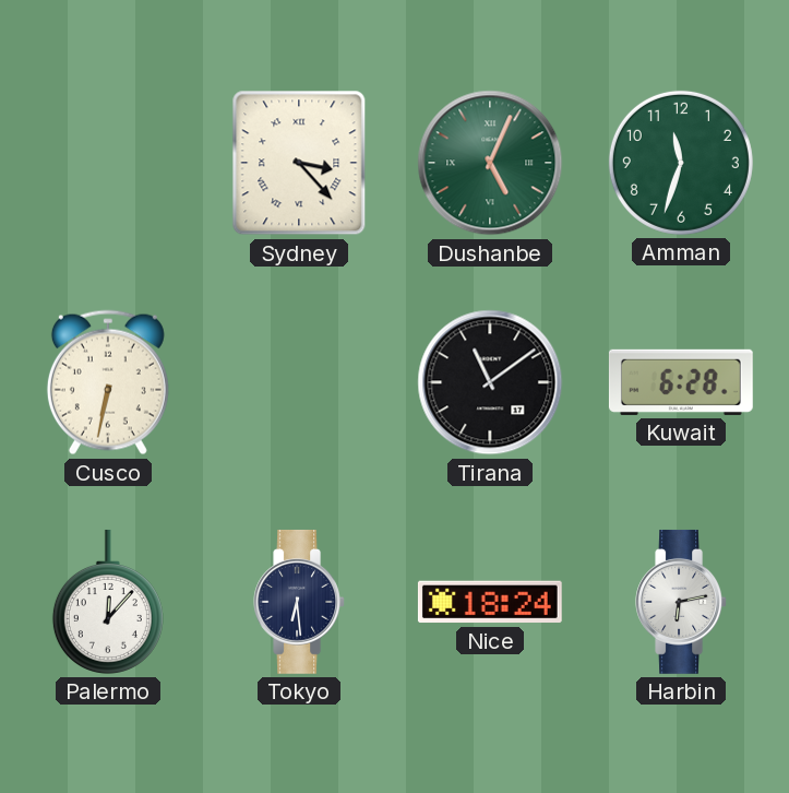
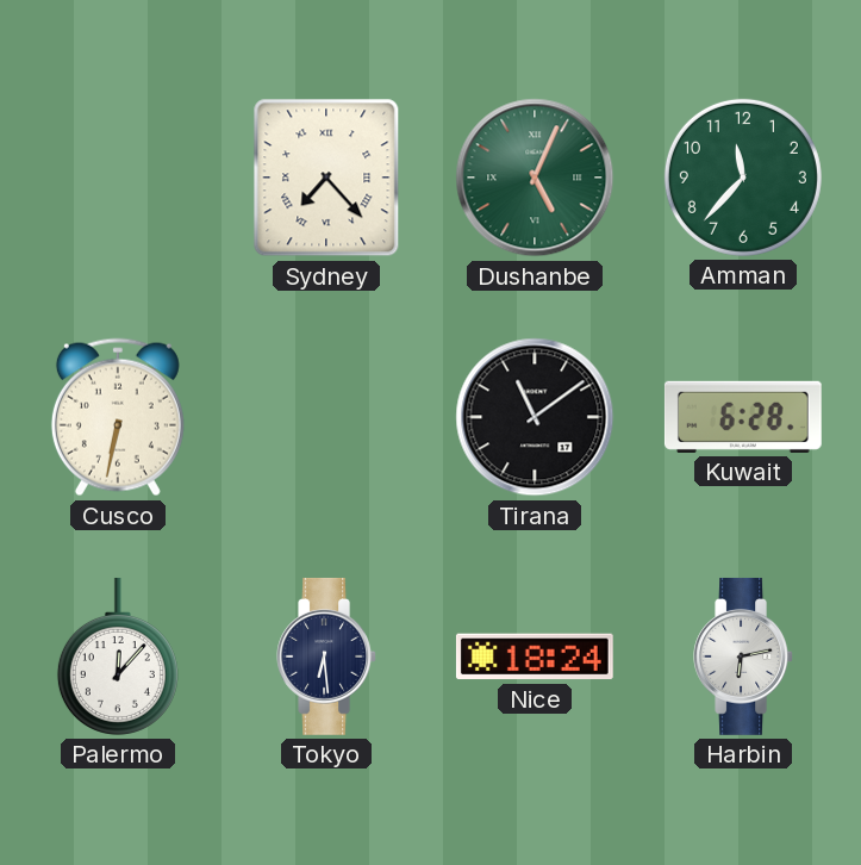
Sydney: 3:23 -> 7:23 (326, 178)
Amman: 11:33 -> 11:37 (743, 178)
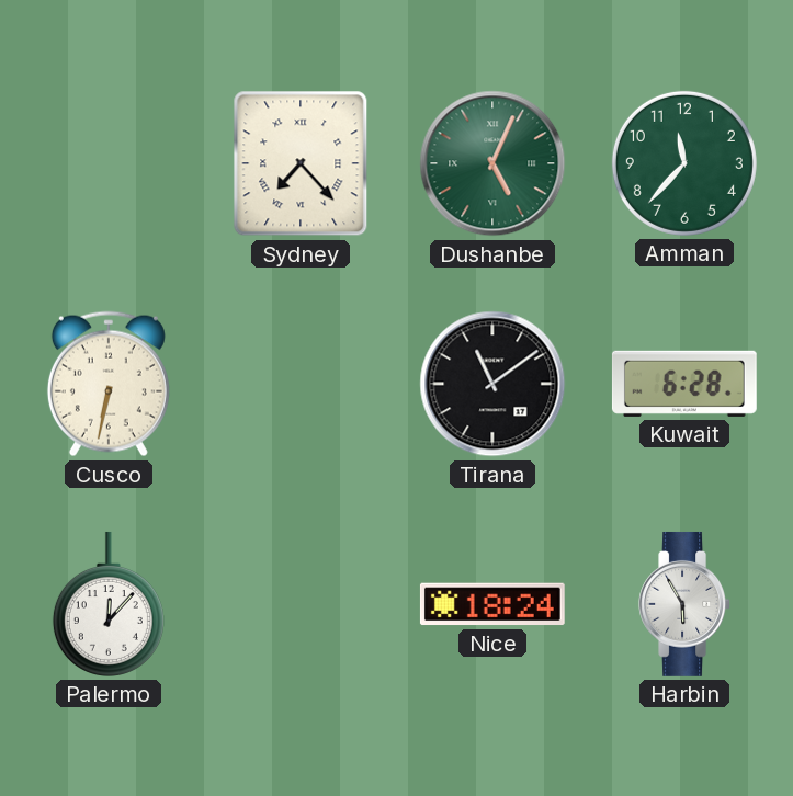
Tokyo: 6:29 -> none (326, 656)
Harbin: 6:13 -> 5:55 (684, 604)
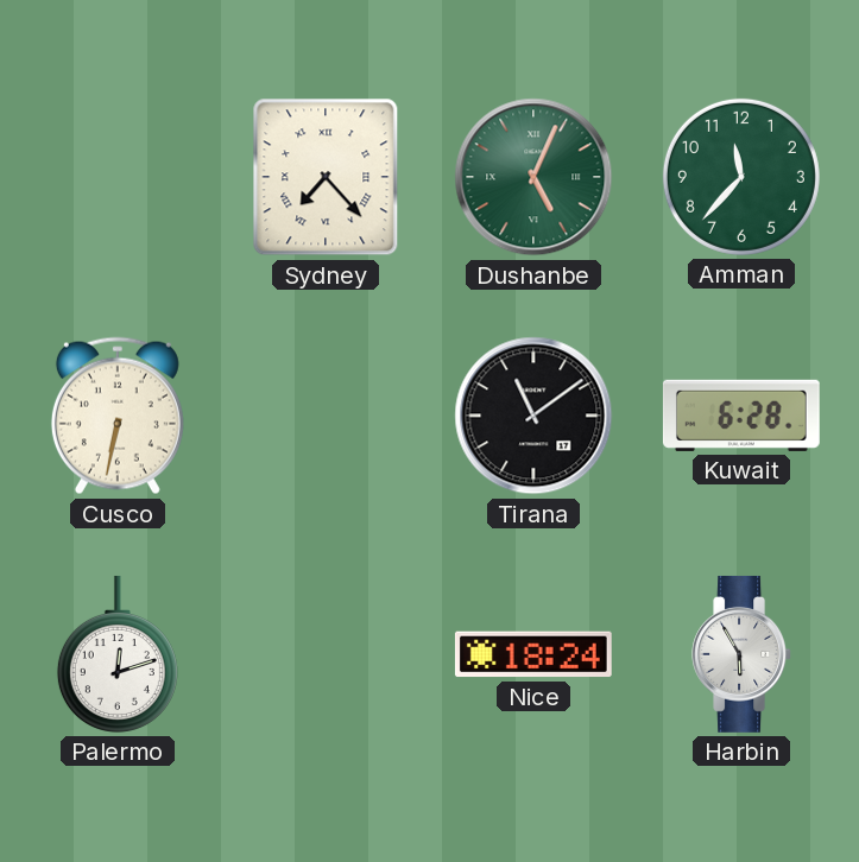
Palermo: 12:07 -> 12:12 (118, 654)
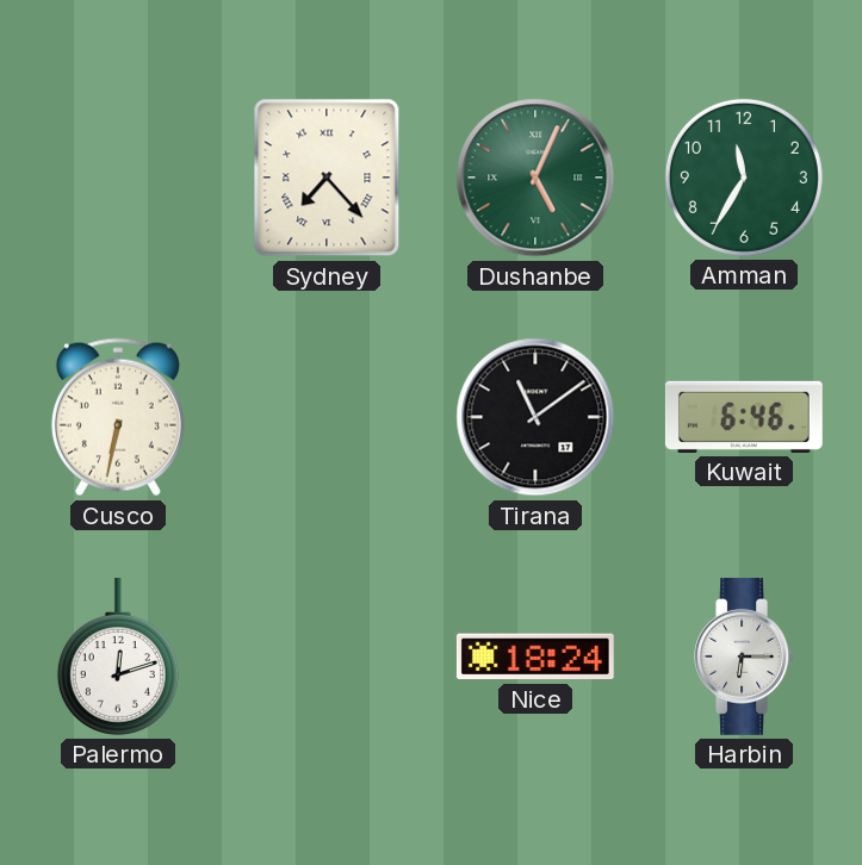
Amman: 11:37 -> 11:35 (744, 178)
Kuwait: 6:28 -> 6:46 (744, 417)
Harbin: 5:55 -> 6:15 (744, 656)
